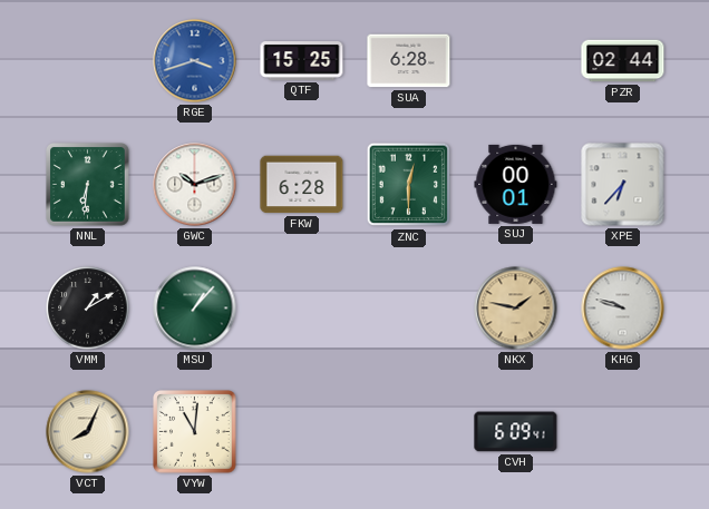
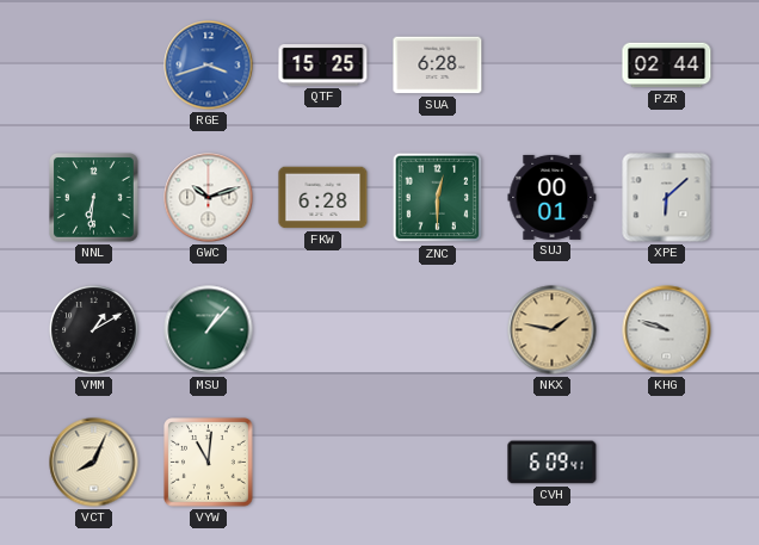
XPE: 6:37 -> 6:08 (667, 198)
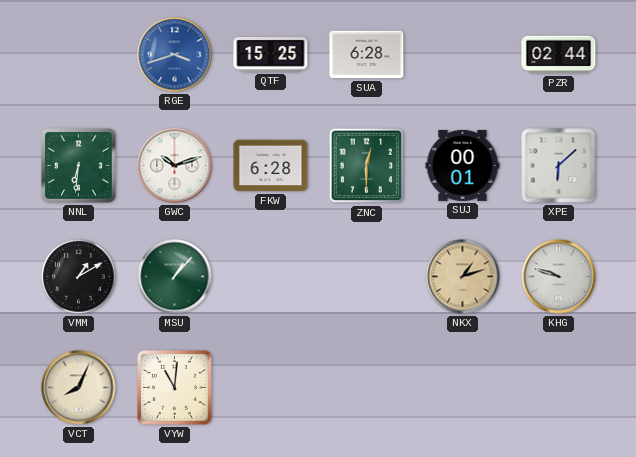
NKX: 1:47 -> 1:12 (463, 277)
CVH: 6:09 -> none (553, 463)
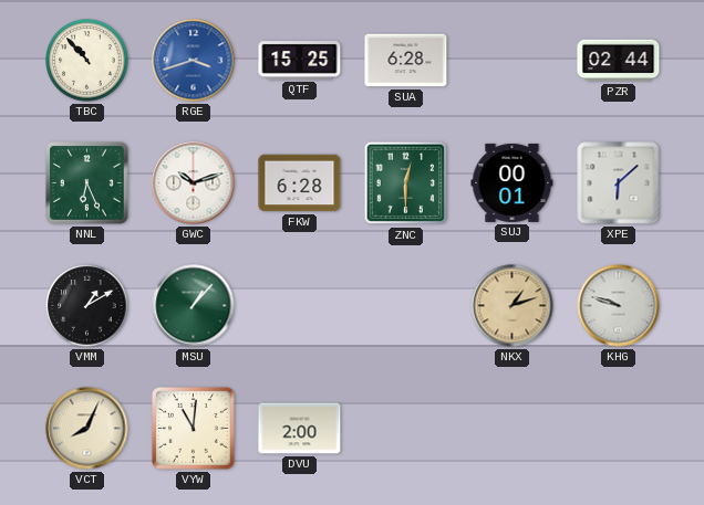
TBC: none -> 10:53 (87, 61)
NNL: 6:31 -> 6:26 (87, 183)
DVU: none -> 2:00 (300, 429)
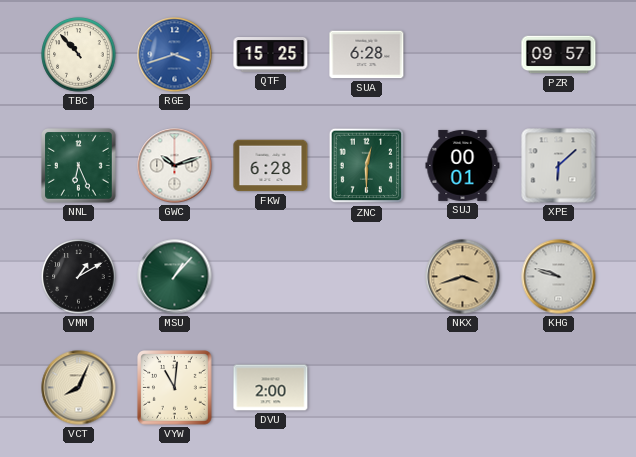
PZR: 02:44 -> 09:57 (559, 55)
NKX: 1:12 -> 3:42 (463, 277)
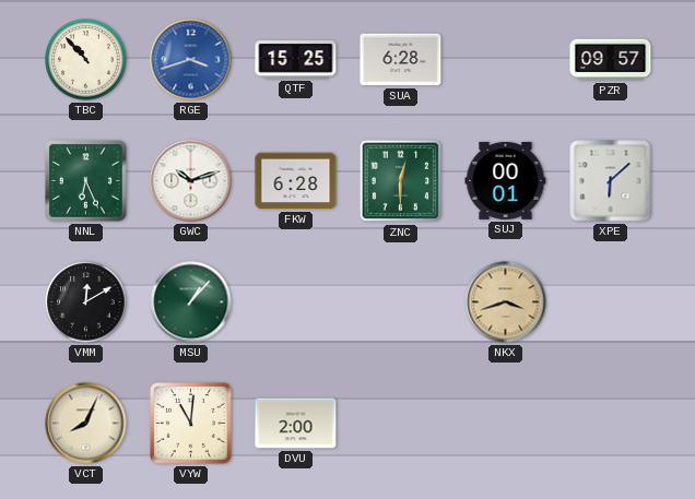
VMM: 1:10 -> 12:10 (86, 302)
KHG: 9:48 -> none (559, 277)
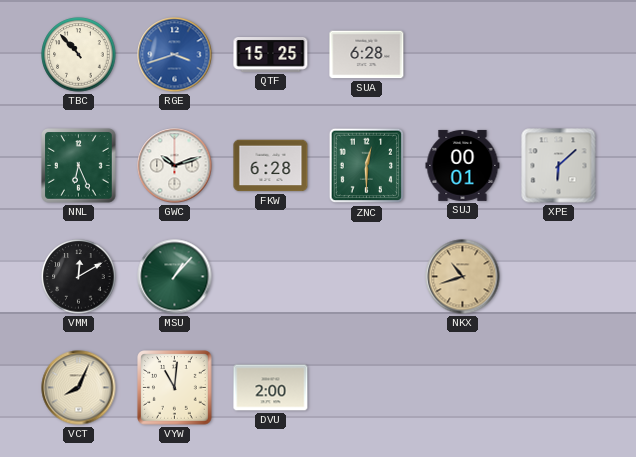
PZR: 09:57 -> none (611, 60)
NKX: 3:42 -> 10:42 (463, 277)
